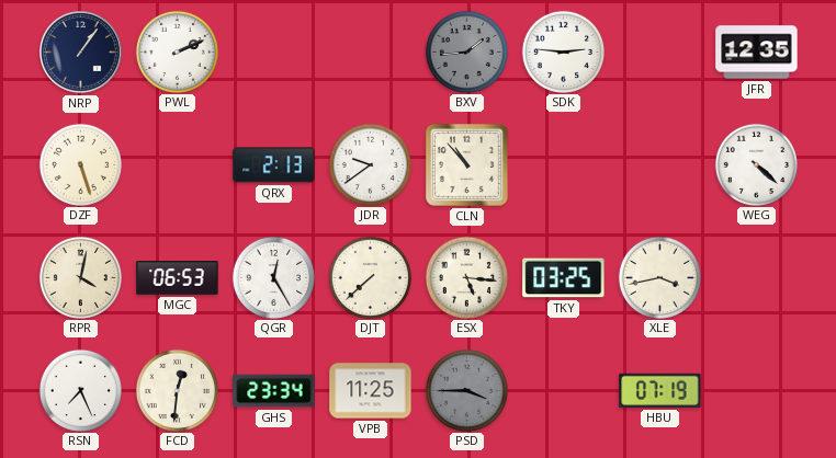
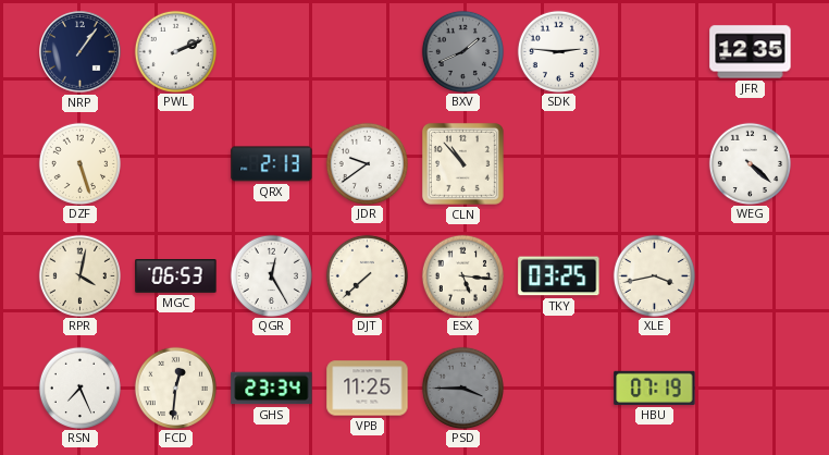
BXV: 1:44 -> 1:41 (462, 51)
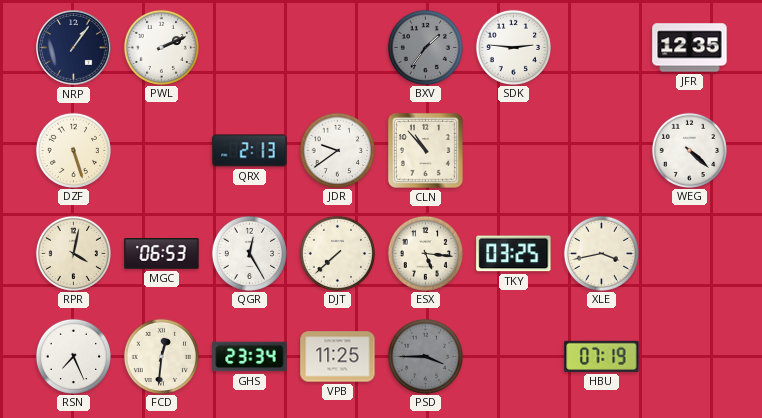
BXV: 1:41 -> 1:36 (425, 47)
